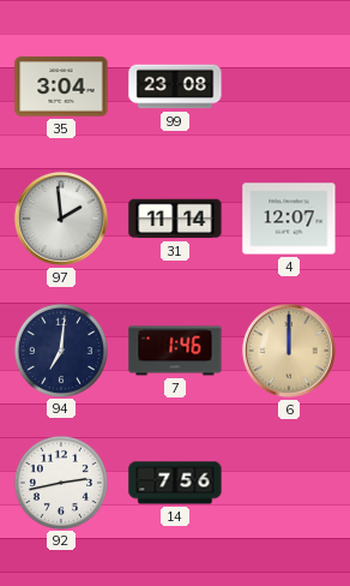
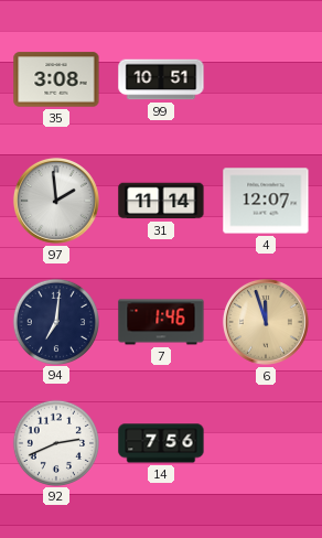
35: 3:04 -> 3:08 (56, 79)
99: 23:08 -> 10:51 (161, 79)
6: 12:00 -> 11:57 (266, 322)
92: 2:43 -> 2:41 (55, 442)
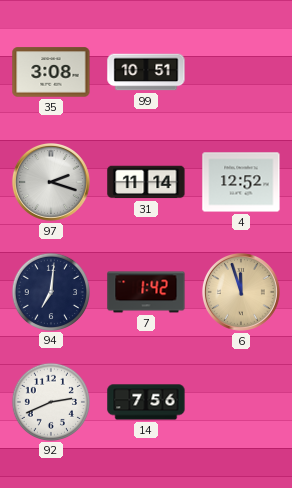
97: 1:59 -> 2:18 (51, 182)
4: 12:07 -> 12:52 (241, 182)
7: 1:46 -> 1:42 (146, 292)
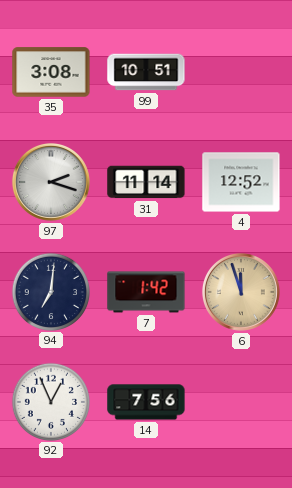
92: 2:41 -> 12:56 (50, 401)
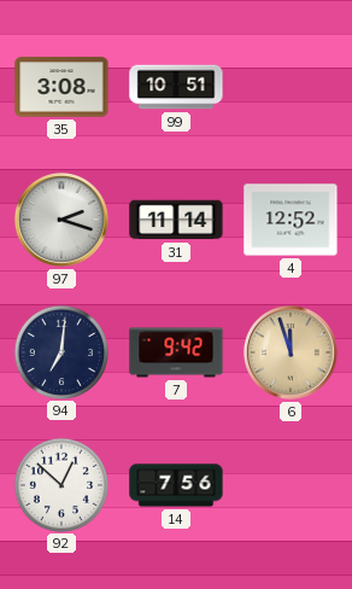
7: 1:42 -> 9:42 (176, 352)
92: 12:56 -> 12:52 (60, 484)
